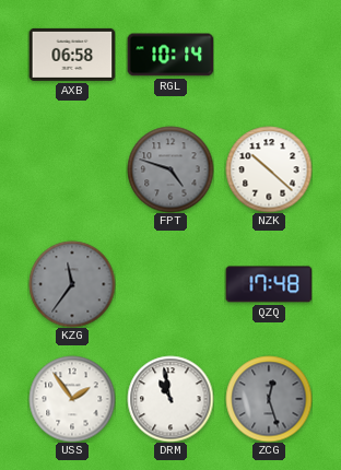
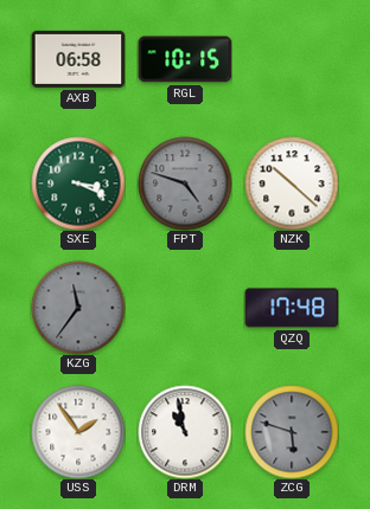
RGL: 10:14 -> 10:15 (185, 59)
SXE: none -> 3:19 (78, 183)
ZCG: 12:27 -> 5:48 (292, 432)
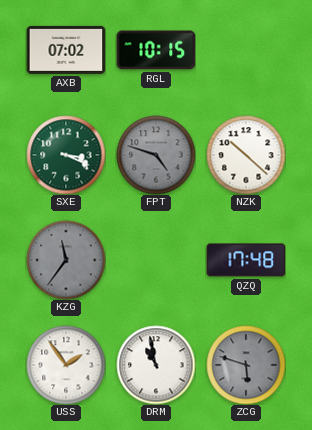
AXB: 06:58 -> 07:02 (66, 50)
